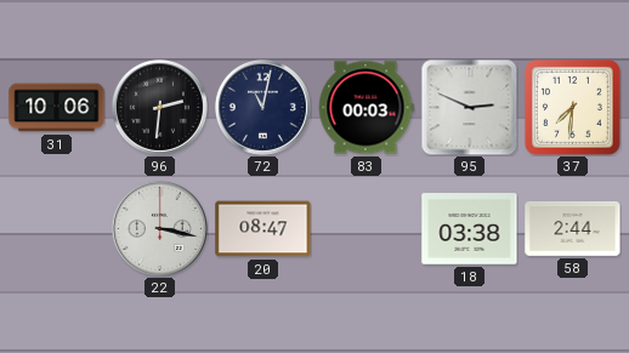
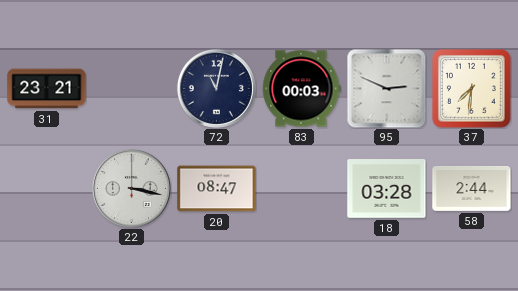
31: 10:06 -> 23:21 (47, 89)
96: 2:31 -> none (159, 107)
18: 03:38 -> 03:28 (387, 189)
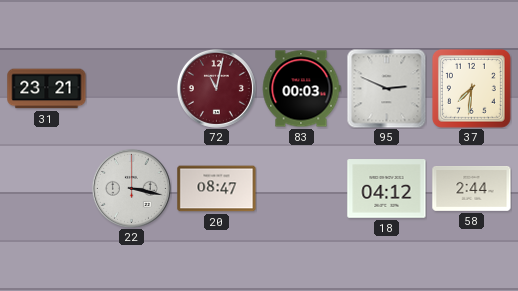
72 dial: navy -> burgundy (216, 88)
18: 03:28 -> 04:12 (387, 189)
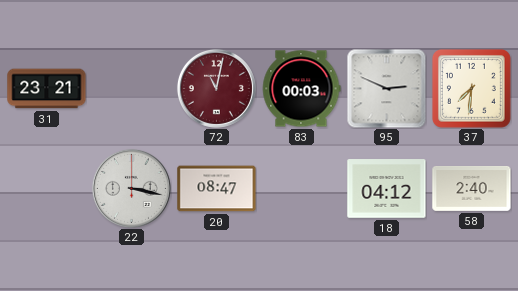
58: 2:44 -> 2:40 (472, 189)
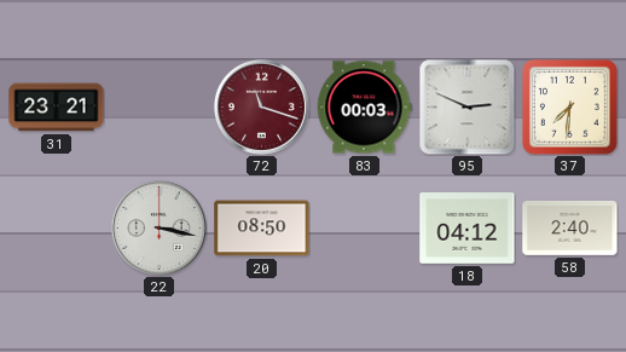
72: 11:02 -> 11:18 (261, 106)
20: 08:47 -> 08:50 (262, 229)
